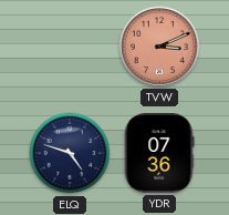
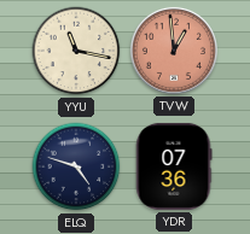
YYU: none -> 11:17 (76, 51)
TVW: 3:11 -> 12:59 (174, 51)
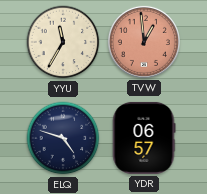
YYU: 11:17 -> 11:35 (63, 42)
YDR: 07:36 -> 06:57 (144, 138)
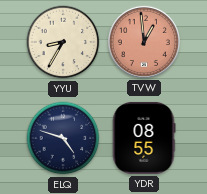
YYU: 11:35 -> 8:35 (63, 42)
YDR: 06:57 -> 08:55 (144, 138)
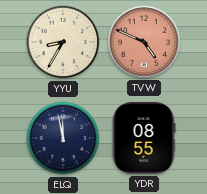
TVW: 12:59 -> 4:49 (144, 42)
ELQ: 4:48 -> 11:58 (63, 138)
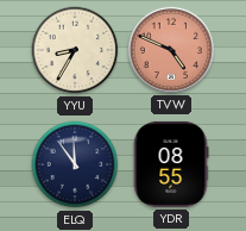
ELQ: 11:58 -> 11:54 (75, 164)
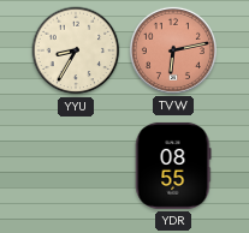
TVW: 4:49 -> 6:13 (173, 50)
ELQ: 11:54 -> none (75, 164)
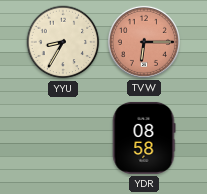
TVW: 6:13 -> 6:15 (144, 42)
YDR: 08:55 -> 08:58 (144, 138)
